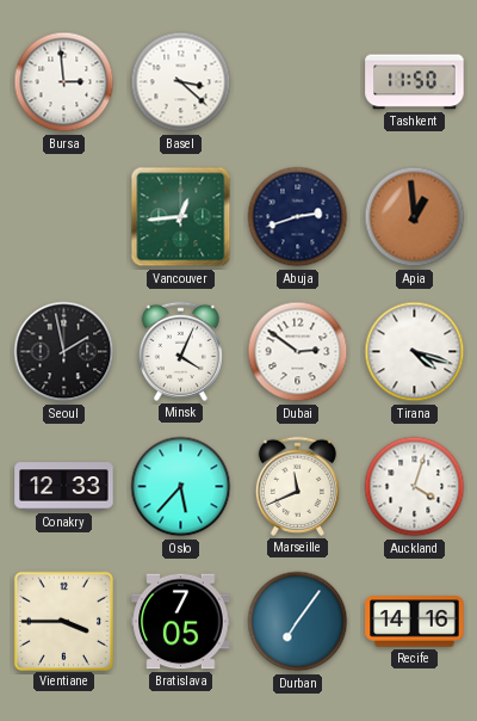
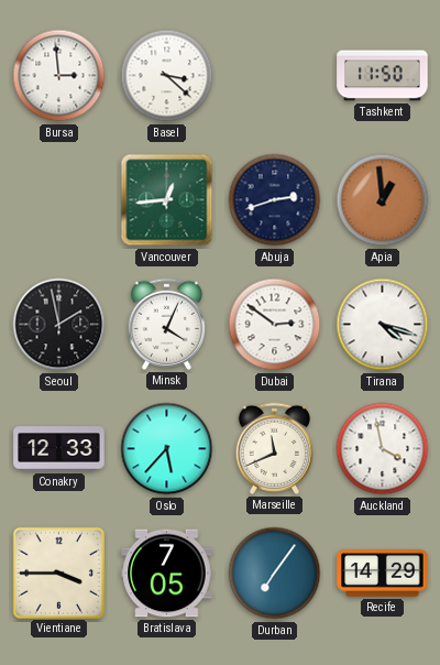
Auckland: 4:03 -> 3:58 (383, 449)
Recife: 14:16 -> 14:29 (383, 574)
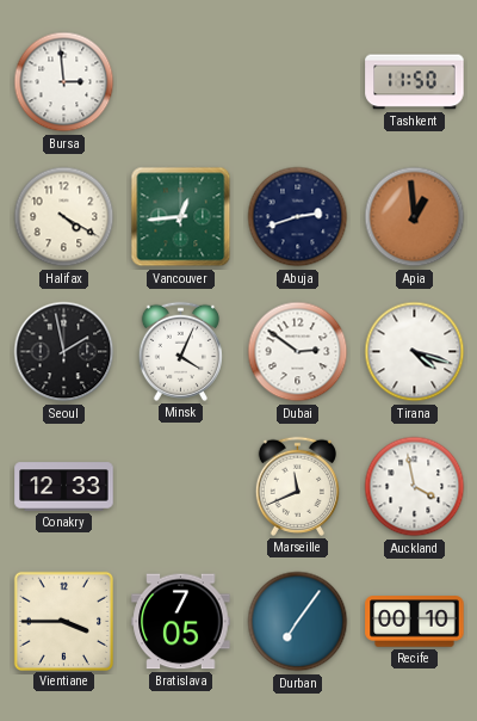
Basel: 3:22 -> none (167, 76)
Halifax: none -> 4:20 (64, 217)
Oslo: 5:37 -> none (167, 449)
Recife: 14:29 -> 00:10 (415, 622)
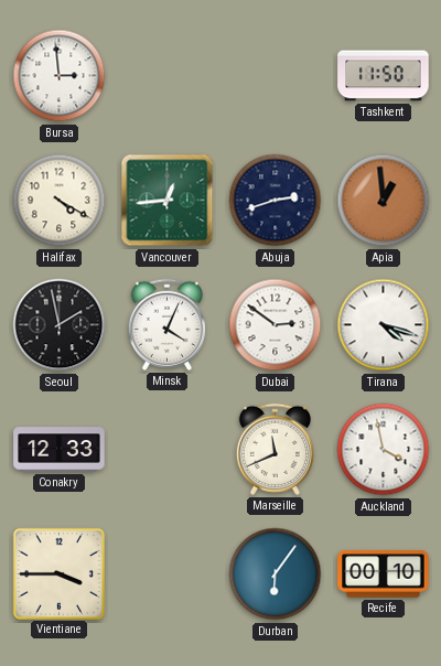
Bratislava: 7:05 -> none (181, 622)
Durban: 7:06 -> 6:06 (276, 574)
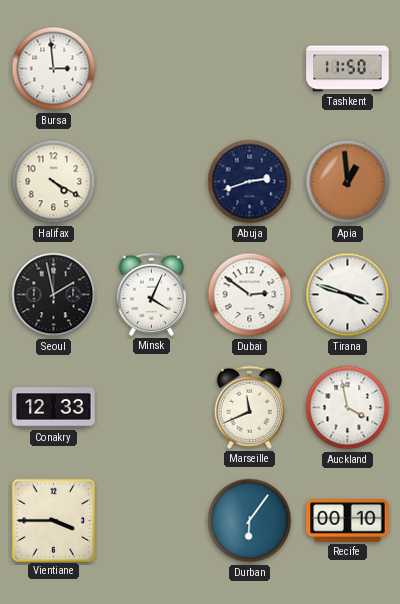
Vancouver: 12:44 -> none (168, 201)
Tirana: 4:18 -> 3:48 (348, 295)
